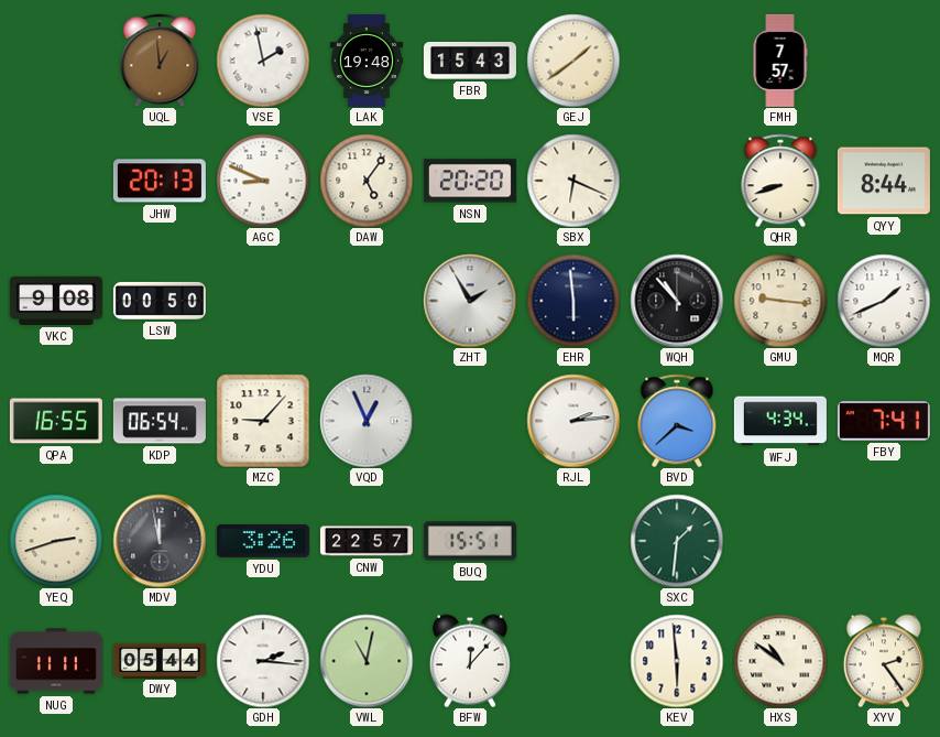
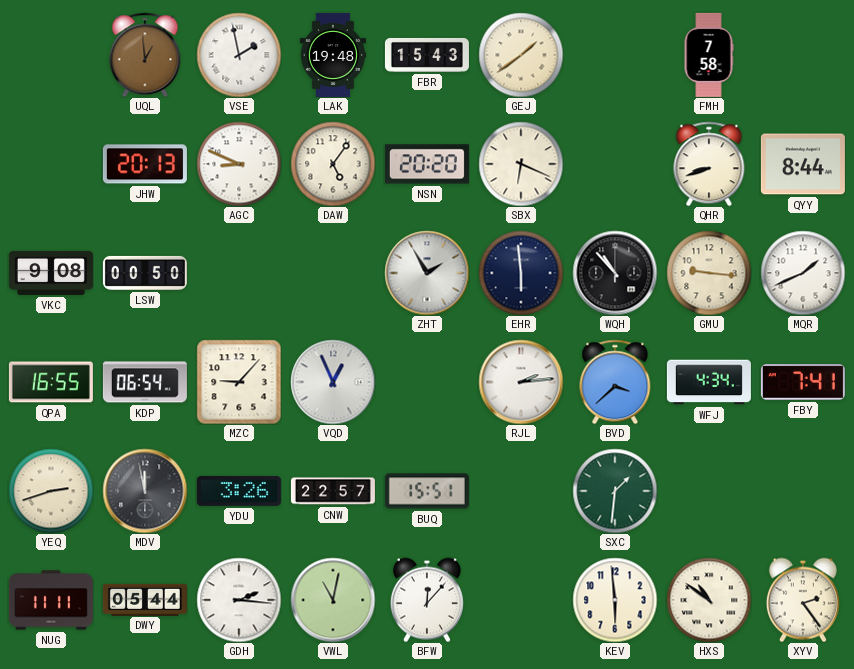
FMH: 7:57 -> 7:58 (709, 55)
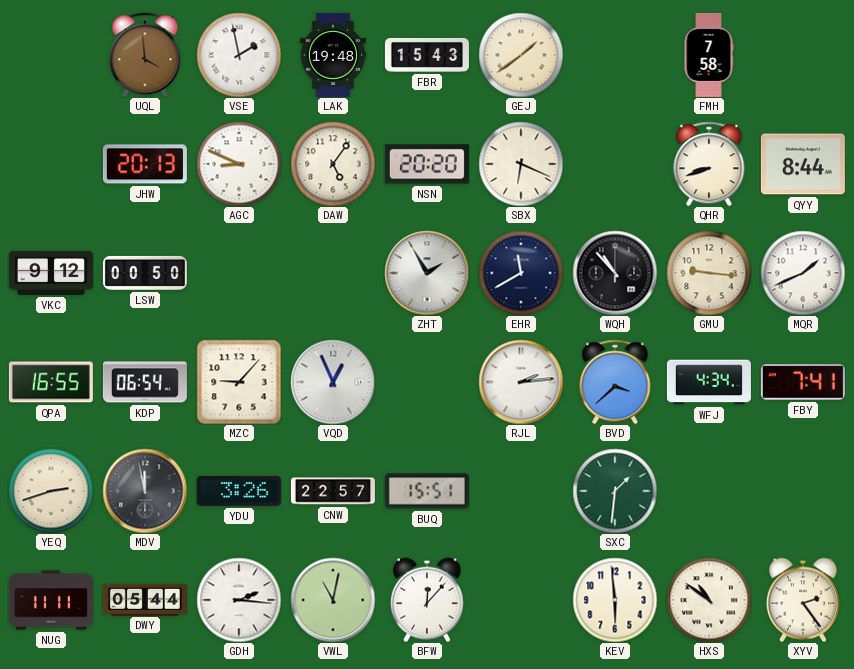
UQL: 12:59 -> 3:59 (145, 55)
VKC: 9:08 -> 9:12 (51, 273)
EHR: 5:59 -> 11:40 (521, 273)
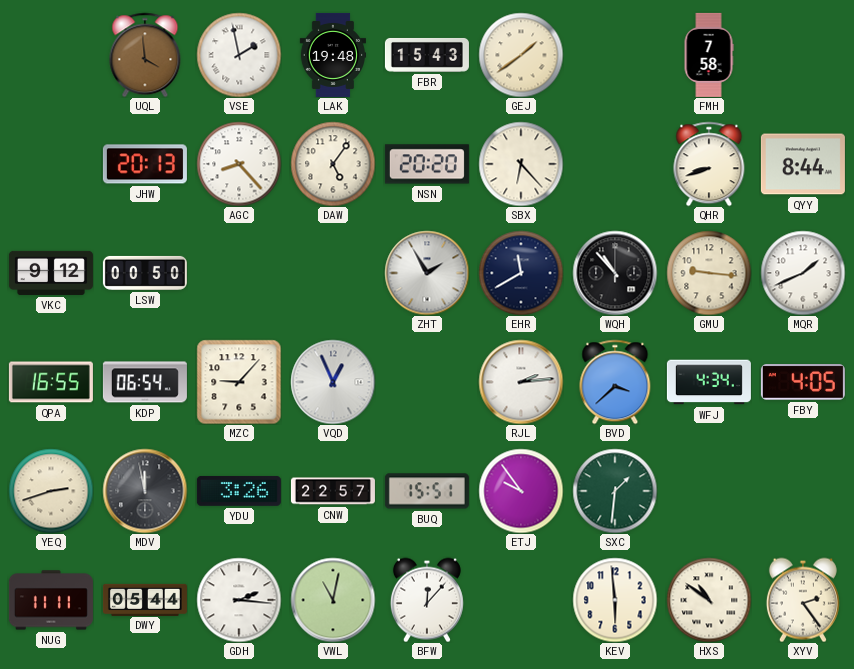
AGC: 8:49 -> 8:23 (239, 164)
SBX: 6:19 -> 6:23 (521, 164)
FBY: 7:41 -> 4:05 (803, 382)
ETJ: none -> 9:54 (521, 491)
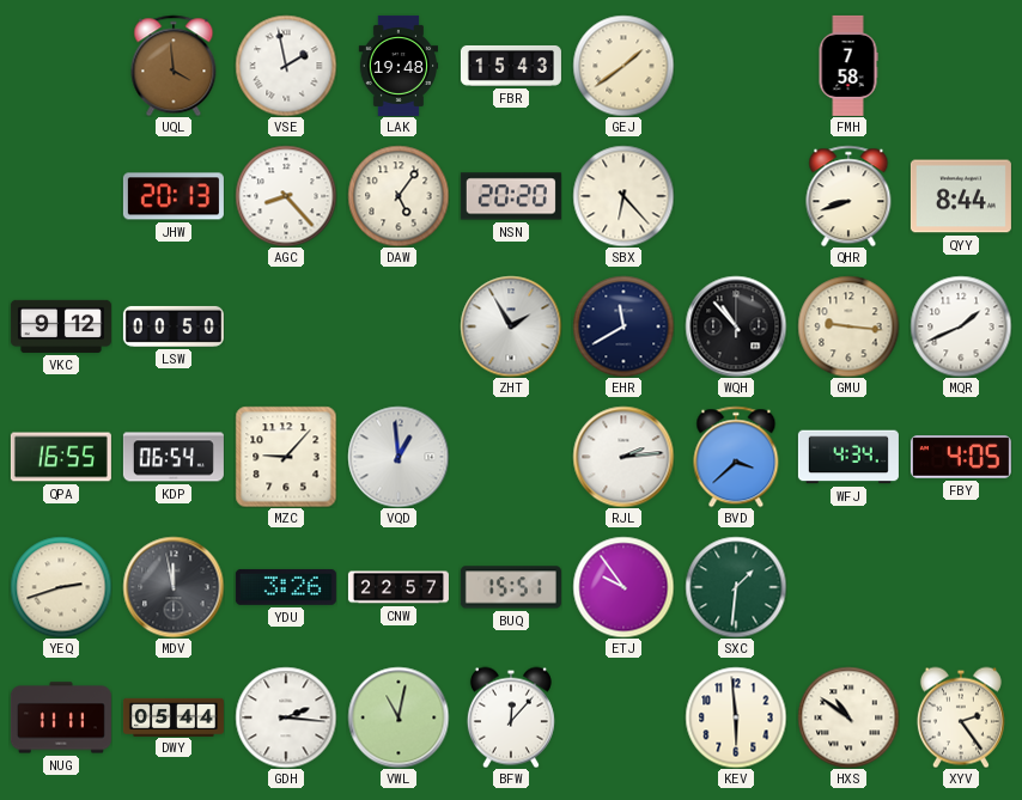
VQD: 12:56 -> 12:59 (399, 457)
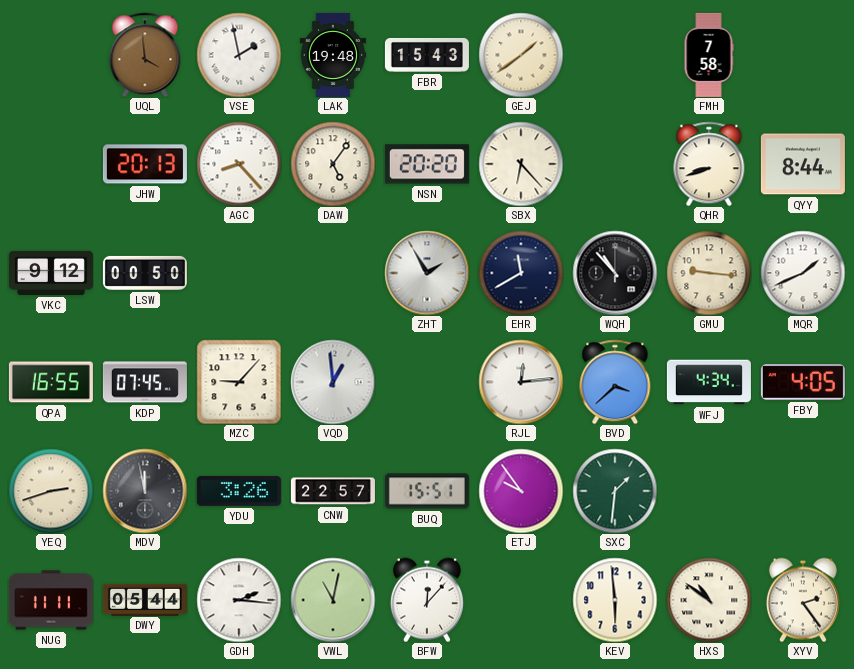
KDP: 06:54 -> 07:45 (145, 382)
RJL: 2:14 -> 12:14 (521, 382)
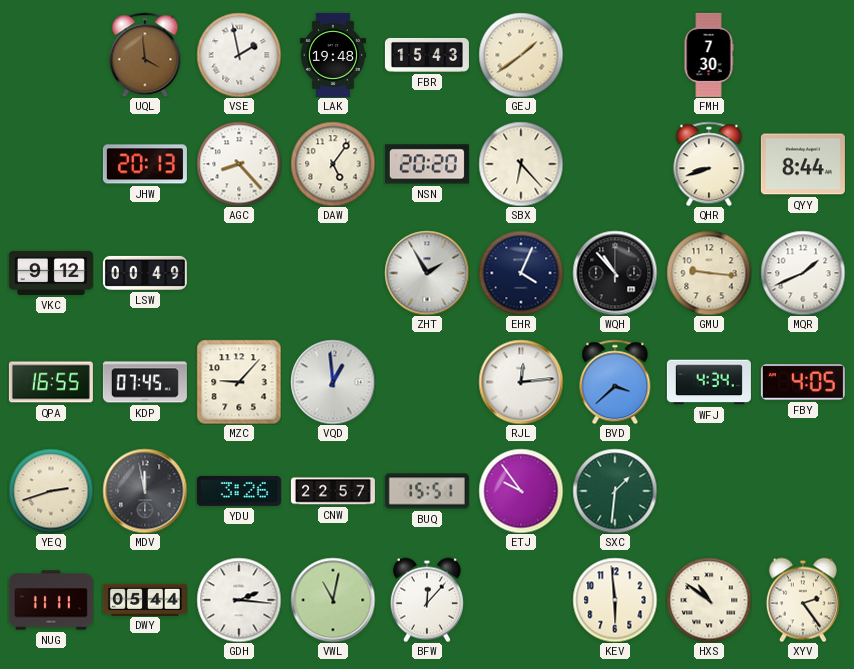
FMH: 7:58 -> 7:30 (709, 55)
LSW: 00:50 -> 00:49 (145, 273)
EHR: 11:40 -> 4:04 (521, 273)
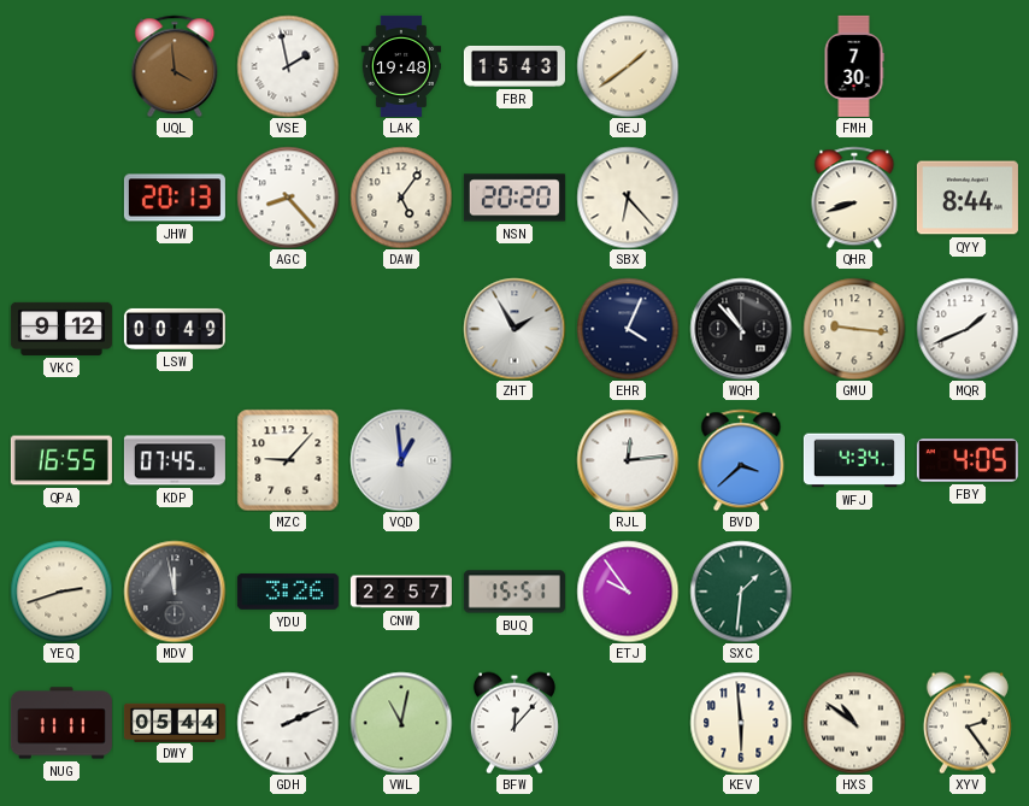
GDH: 2:16 -> 2:11 (288, 723)
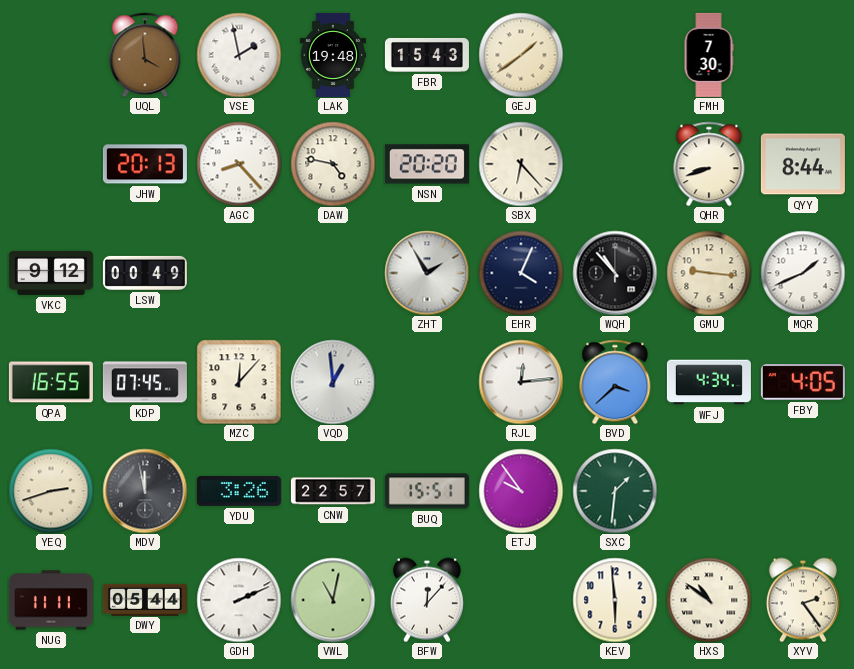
DAW: 5:06 -> 4:47 (333, 164)
MZC: 9:07 -> 12:07 (239, 382)
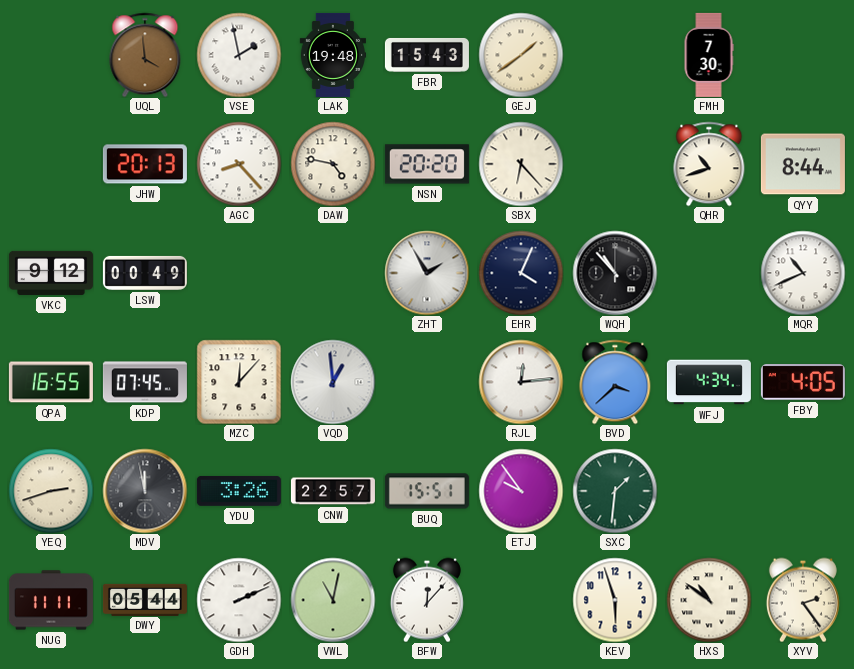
QHR: 8:42 -> 10:42 (709, 164)
GMU: 9:16 -> none (709, 273)
MQR: 1:41 -> 10:41 (803, 273)
KEV: 5:59 -> 5:57 (615, 600)
